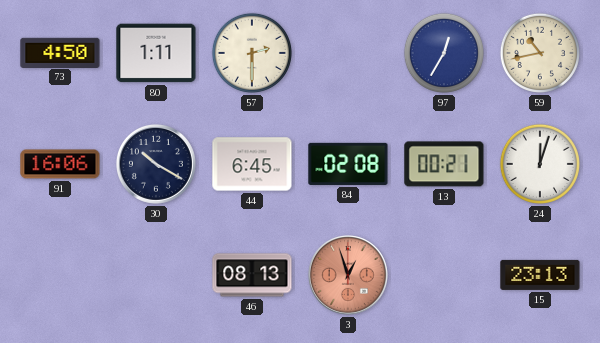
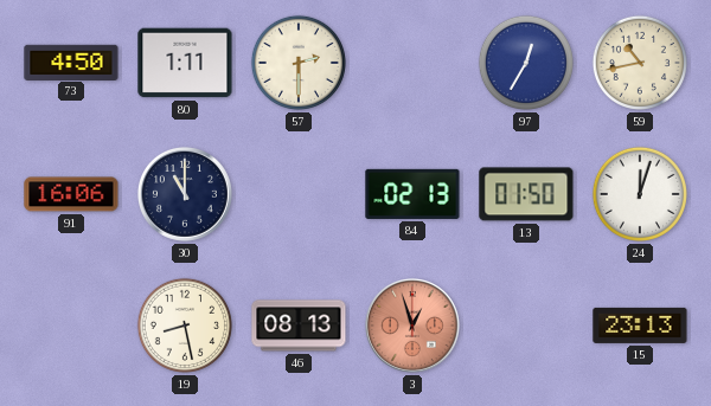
30: 10:20 -> 11:00 (185, 194)
44: 6:45 -> none (252, 164)
84: 02:08 -> 02:13 (412, 194)
13: 00:21 -> 01:50 (526, 194)
19: none -> 8:28 (185, 326)
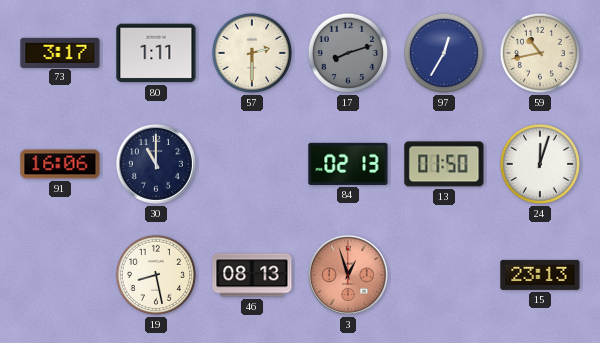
73: 4:50 -> 3:17 (60, 52)
17: none -> 8:12 (348, 53)
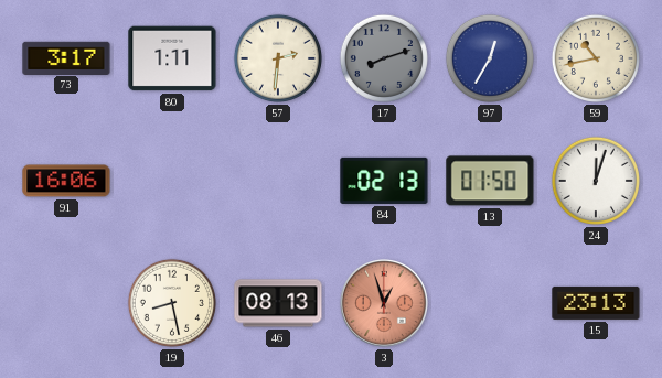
57: 2:30 -> 2:31 (278, 58)
30: 11:00 -> none (156, 164)
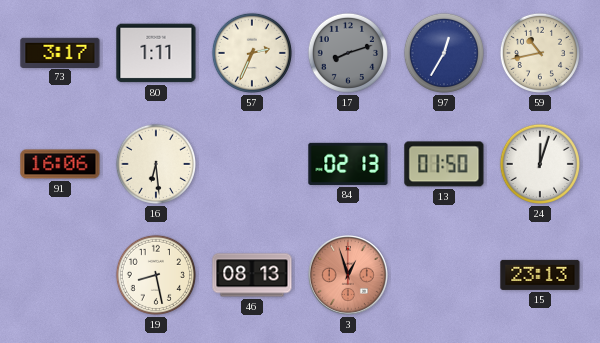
57: 2:31 -> 2:34 (252, 53)
16: none -> 6:29 (156, 164)
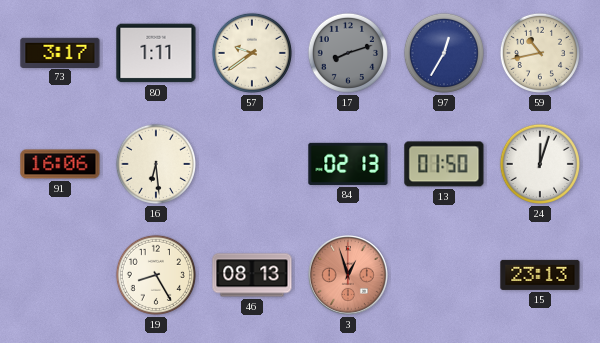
57: 2:34 -> 9:39 (252, 53)
19: 8:28 -> 8:25 (156, 275)
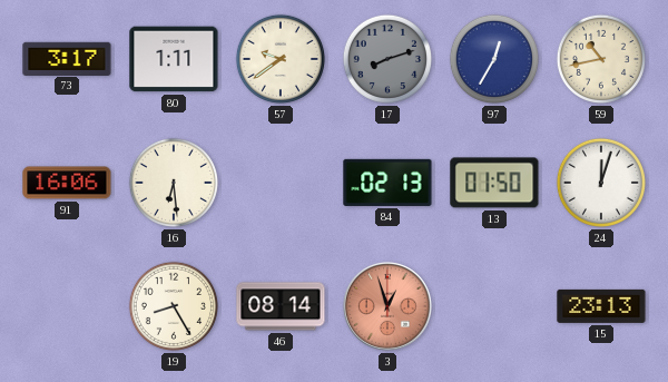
46: 08:13 -> 08:14 (281, 306)
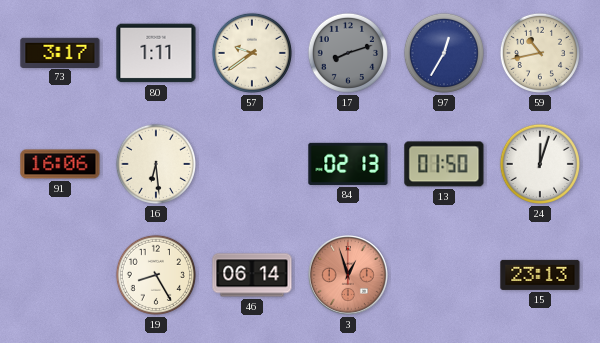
46: 08:14 -> 06:14 (252, 275)
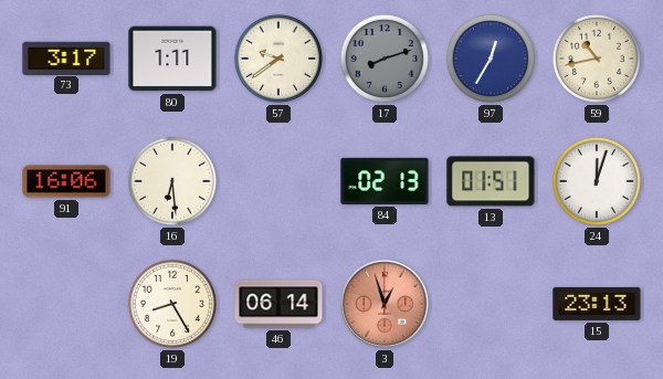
13: 01:50 -> 01:51 (491, 181)
